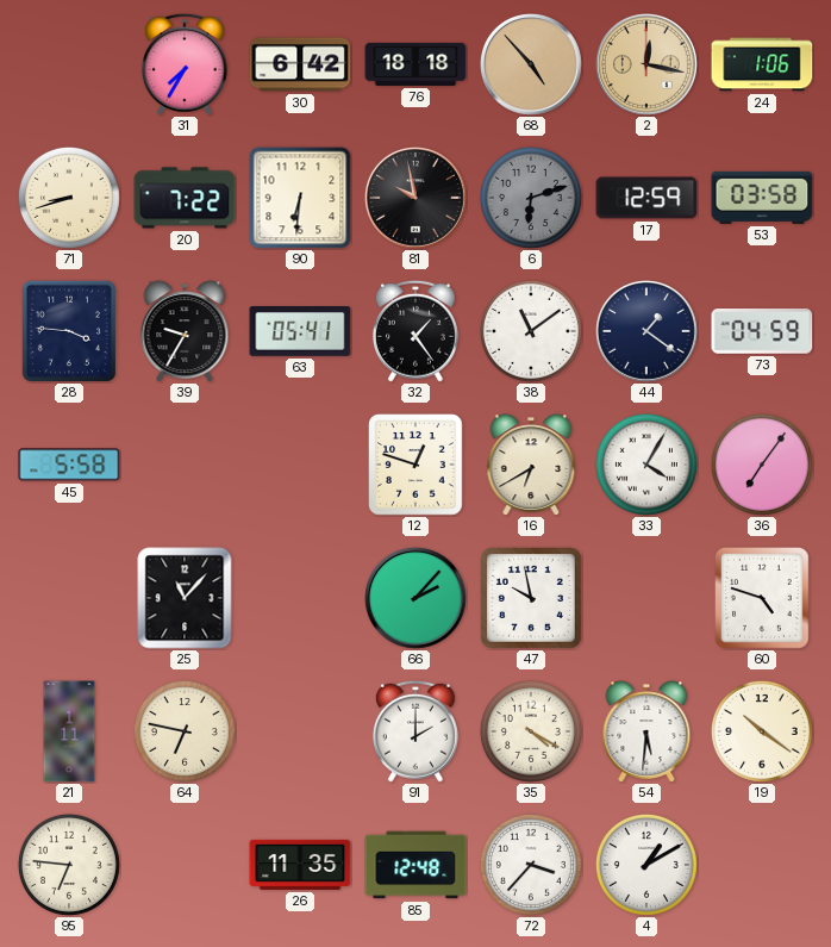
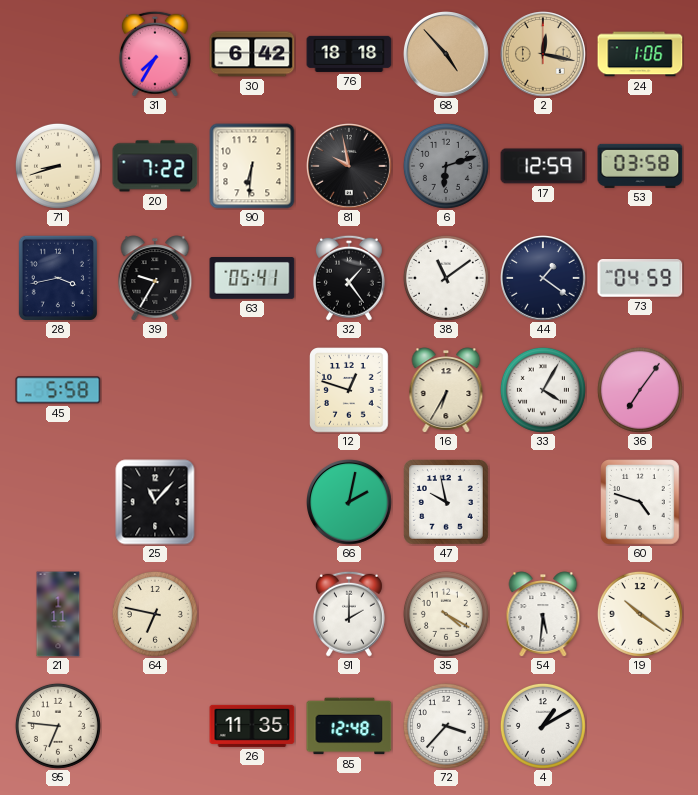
28: 3:46 -> 3:43 (58, 278)
16: 6:40 -> 6:35 (446, 390)
66: 2:07 -> 2:02 (350, 503)
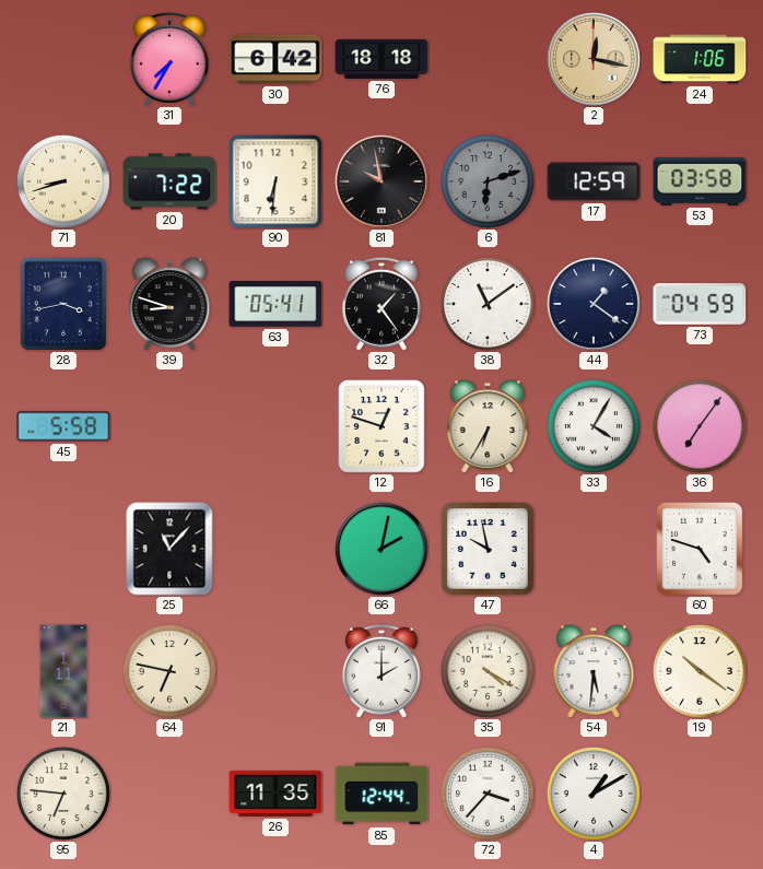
68: 4:53 -> none (447, 55)
39: 9:35 -> 8:48 (169, 304)
85: 12:48 -> 12:44 (381, 794)
